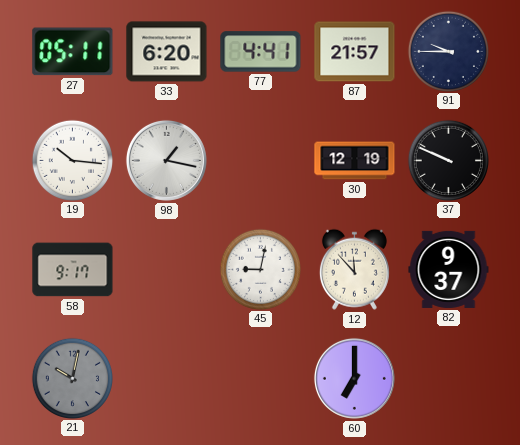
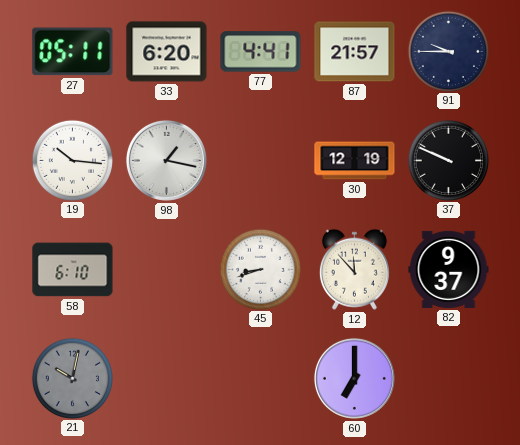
58: 9:17 -> 6:10 (73, 270)
45: 9:02 -> 8:42 (260, 269)
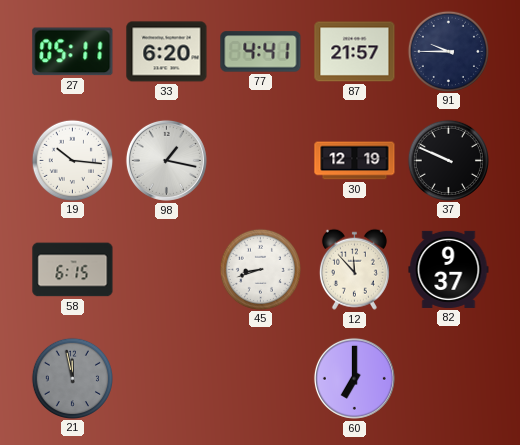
58: 6:10 -> 6:15 (73, 270)
21: 10:02 -> 11:58 (72, 378)
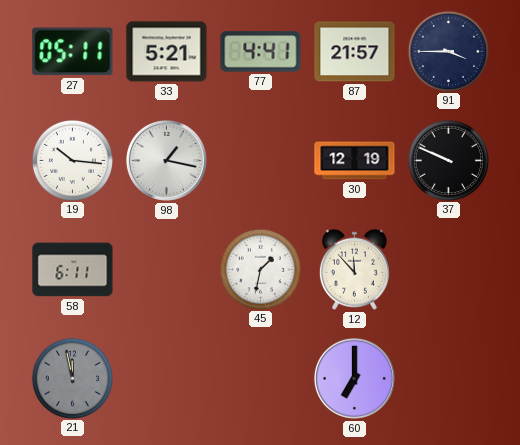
33: 6:20 -> 5:21 (167, 52)
91: 9:45 -> 3:45 (448, 51)
58: 6:15 -> 6:11 (73, 270)
45: 8:42 -> 1:32 (260, 269)
82: 9:37 -> none (449, 269)
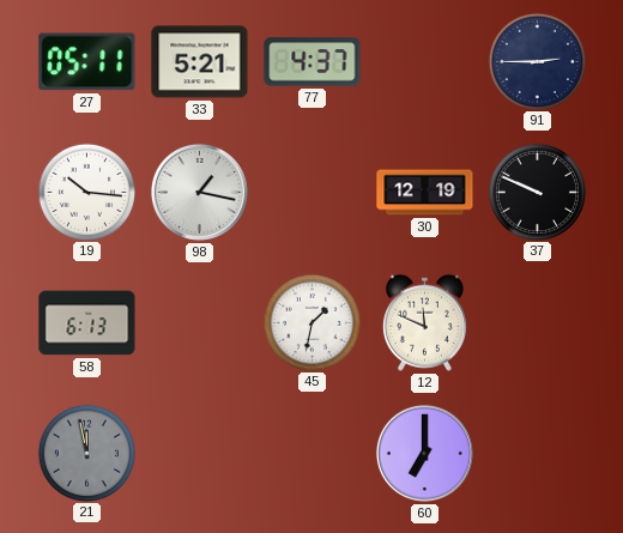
77: 4:41 -> 4:37 (313, 62)
87: 21:57 -> none (355, 52)
91: 3:45 -> 2:45 (537, 61)
58: 6:11 -> 6:13 (87, 323)
12: 11:53 -> 11:49 (424, 322)
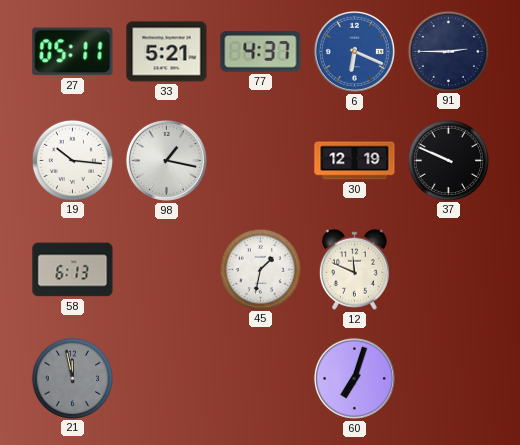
6: none -> 6:19 (354, 51)
60: 7:00 -> 7:03 (354, 378)
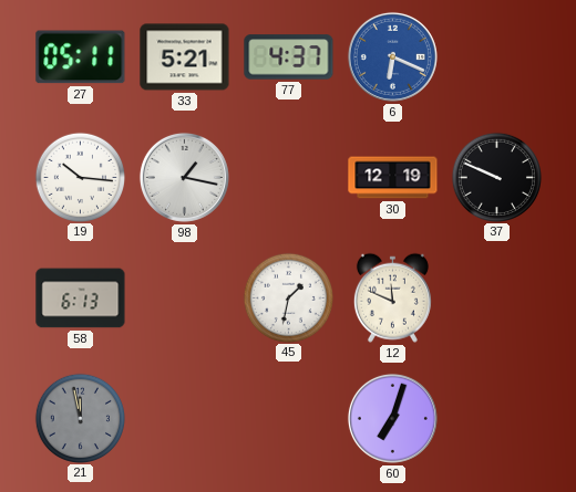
91: 2:45 -> none (448, 51)
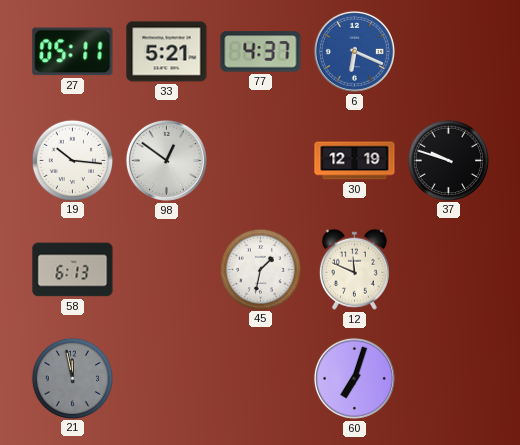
98: 1:17 -> 12:51 (166, 160)
37: 9:49 -> 9:48 (448, 160)
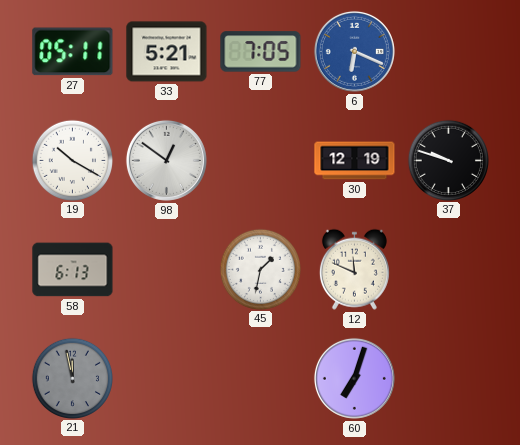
77: 4:37 -> 7:05 (261, 52)
19: 10:16 -> 10:20 (72, 160)
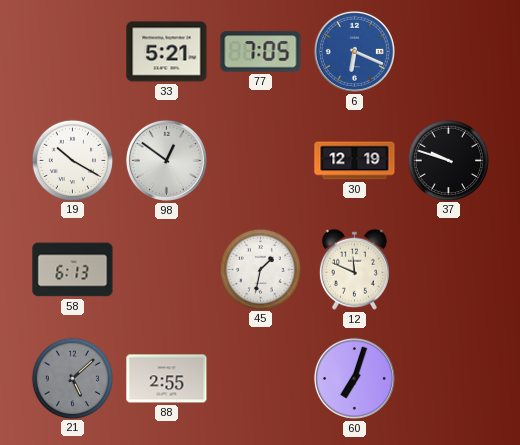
27: 05:11 -> none (73, 52)
21: 11:58 -> 5:08 (72, 378)
88: none -> 2:55 (167, 379)
